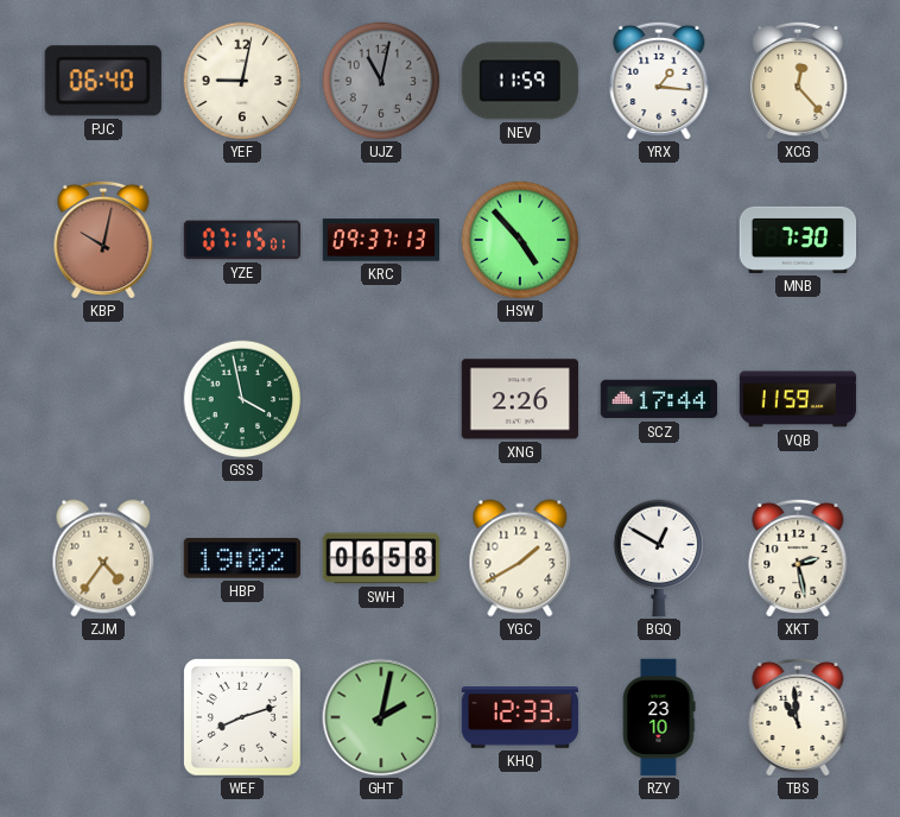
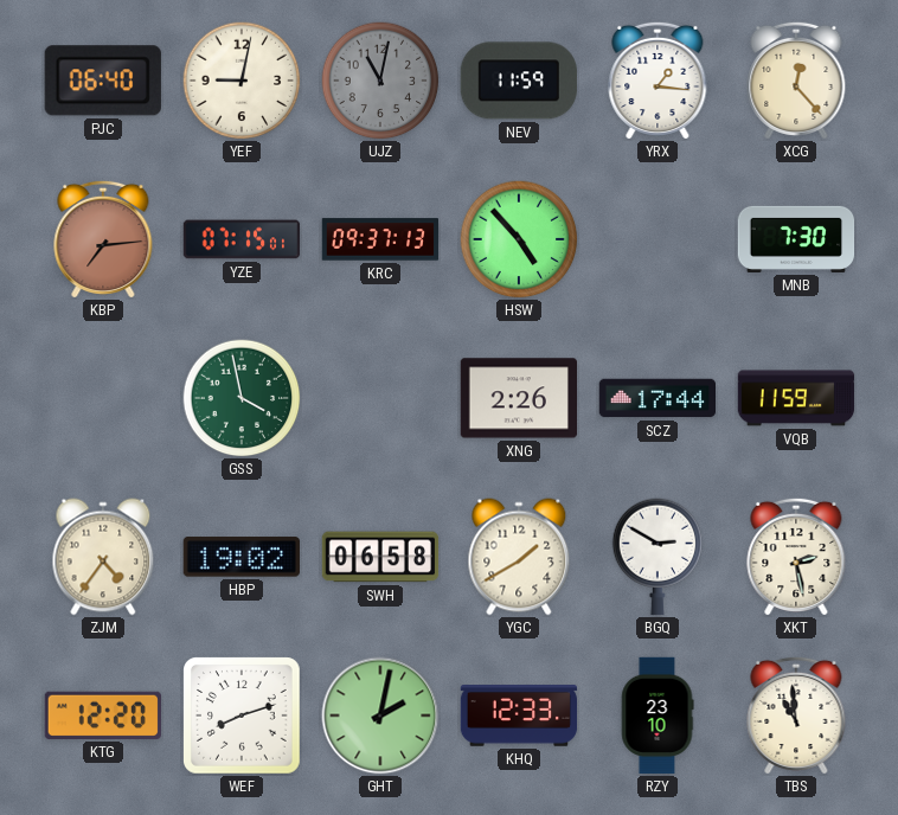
KBP: 10:02 -> 7:14 (103, 238)
BGQ: 12:50 -> 2:50 (658, 557)
KTG: none -> 12:20 (103, 715)
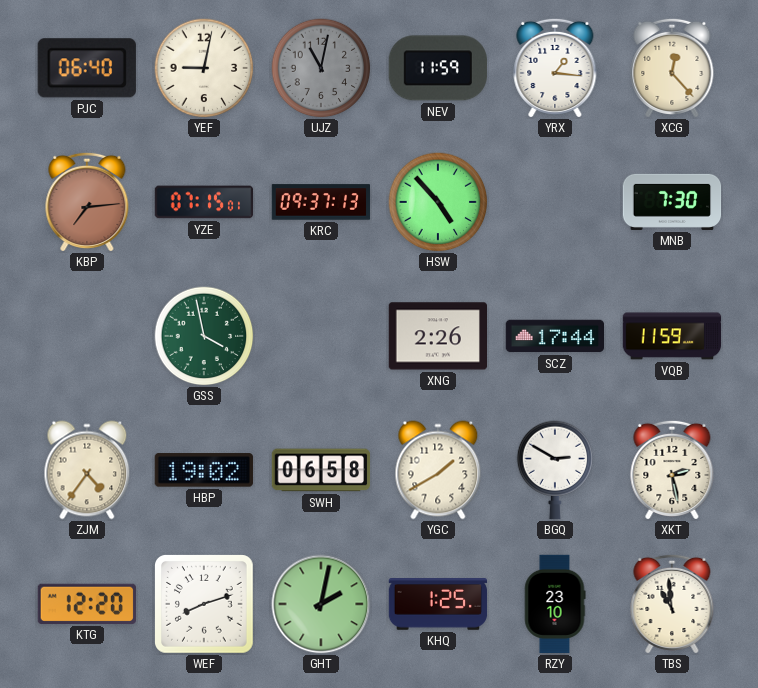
KHQ: 12:33 -> 1:25 (438, 604)
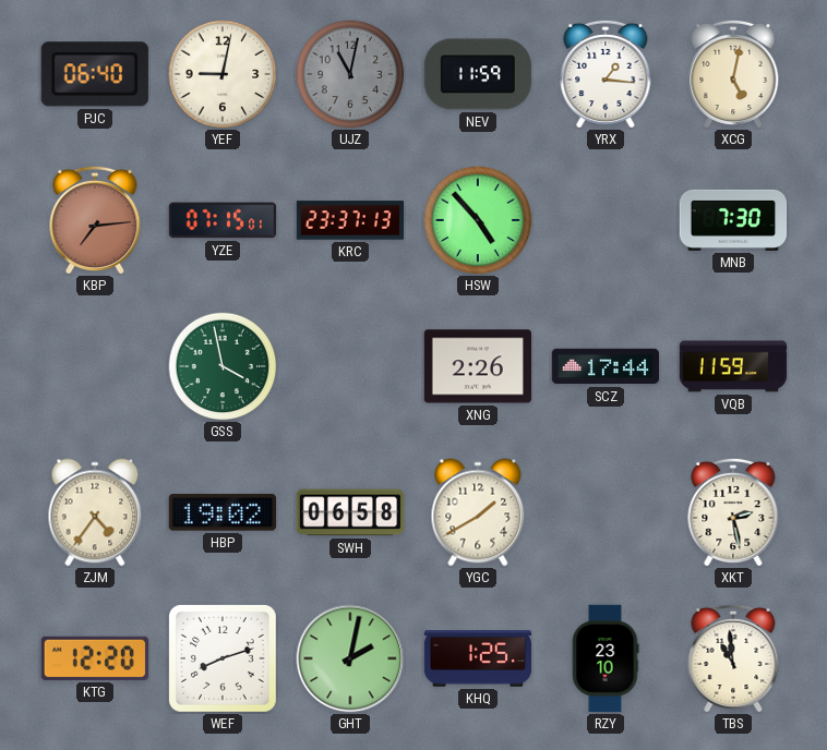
XCG: 12:23 -> 5:02 (733, 73)
KRC: 09:37 -> 23:37 (350, 220)
BGQ: 2:50 -> none (555, 470)
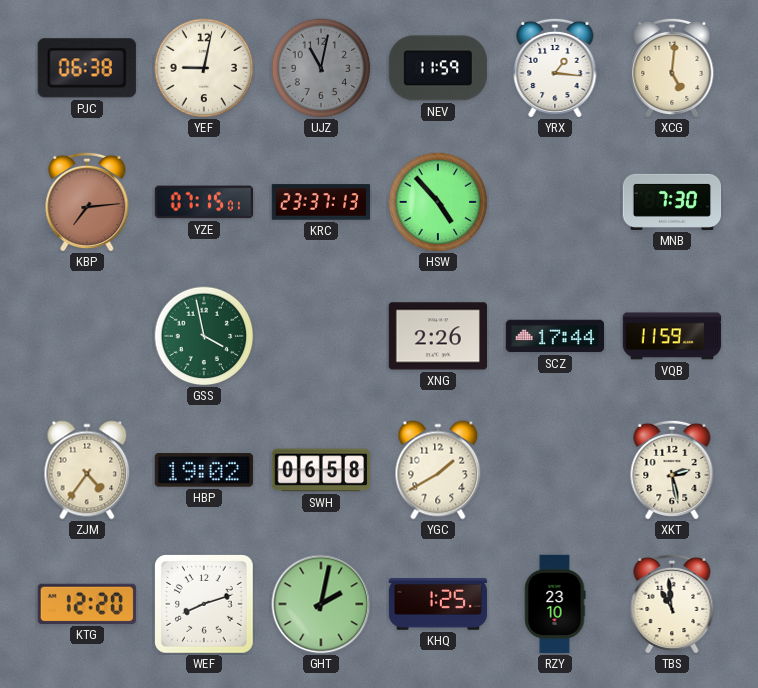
PJC: 06:40 -> 06:38 (87, 68)
XCG: 5:02 -> 5:01 (672, 67)
